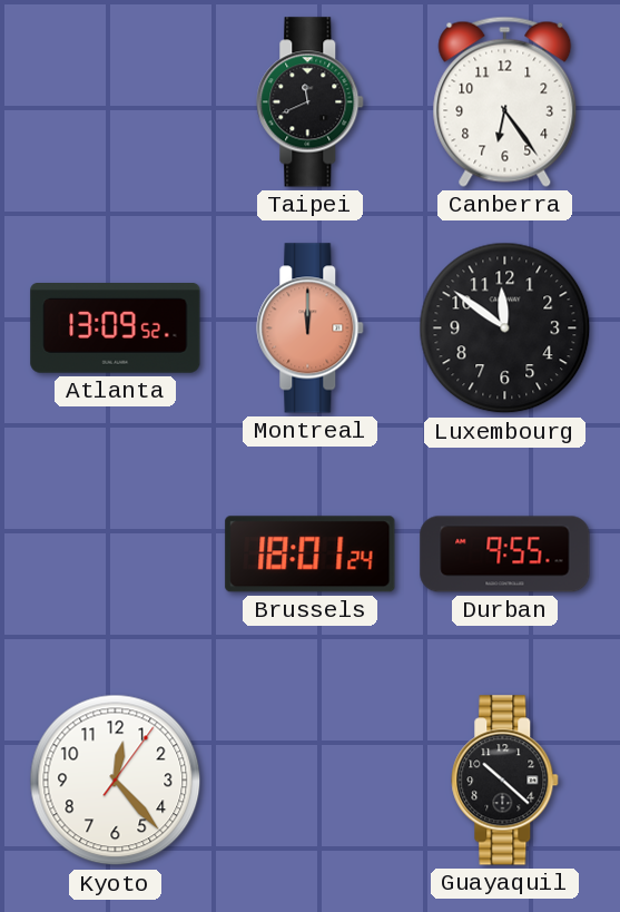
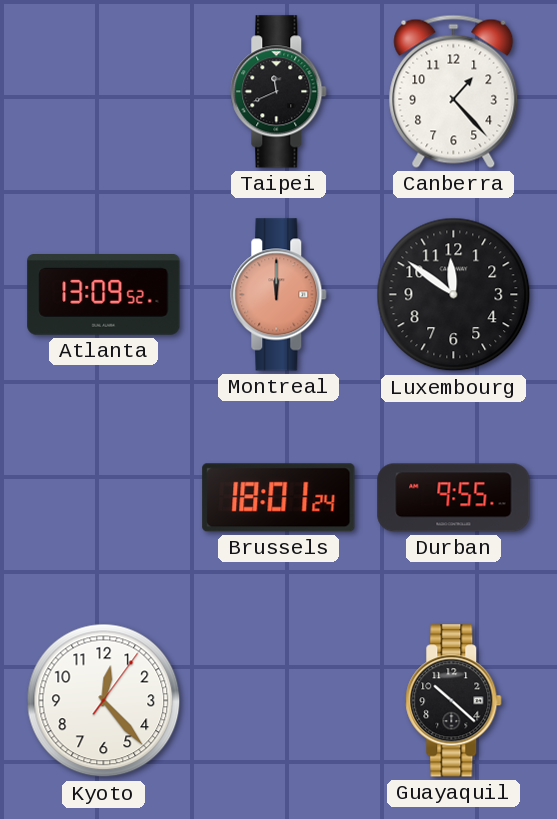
Canberra: 6:24 -> 1:23 (454, 91)
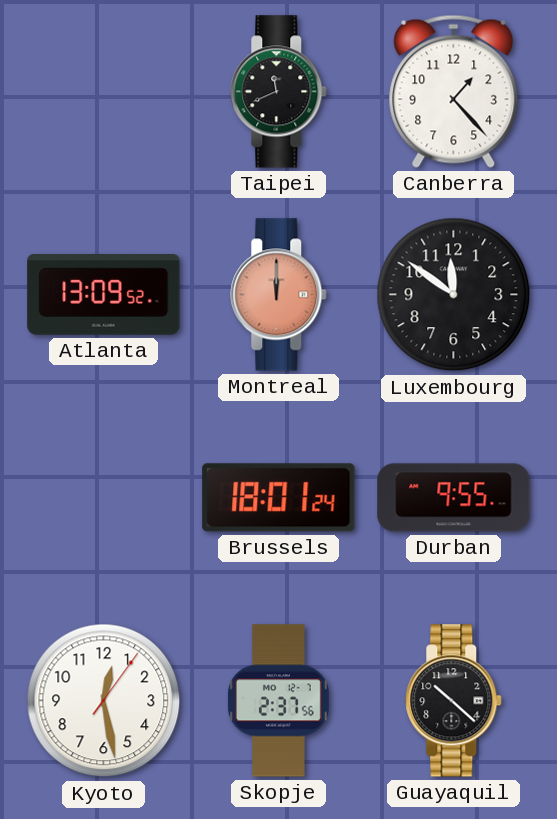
Kyoto: 12:23 -> 12:28 (104, 701)
Skopje: none -> 2:37 (279, 701)
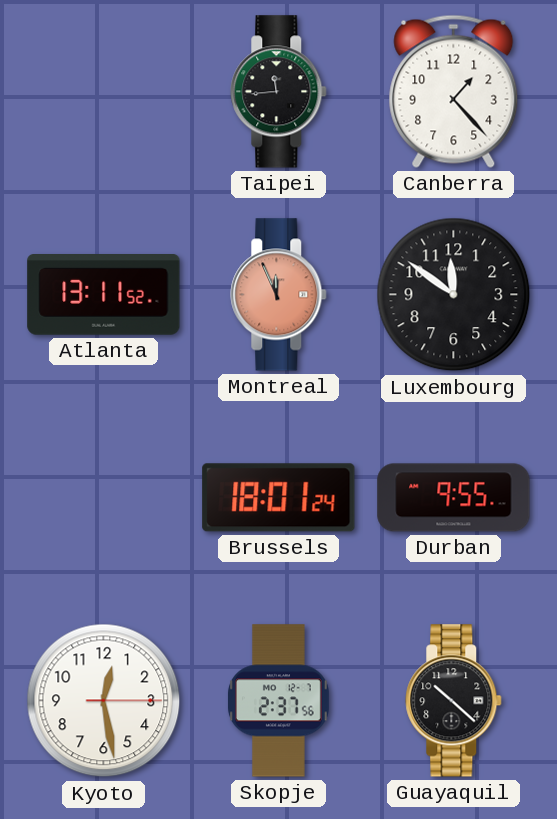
Taipei: 11:41 -> 11:44 (279, 92)
Atlanta: 13:09 -> 13:11 (104, 295)
Montreal: 12:00 -> 11:56 (279, 295)
Kyoto: 12:28:06 -> 12:28:15 (104, 701)
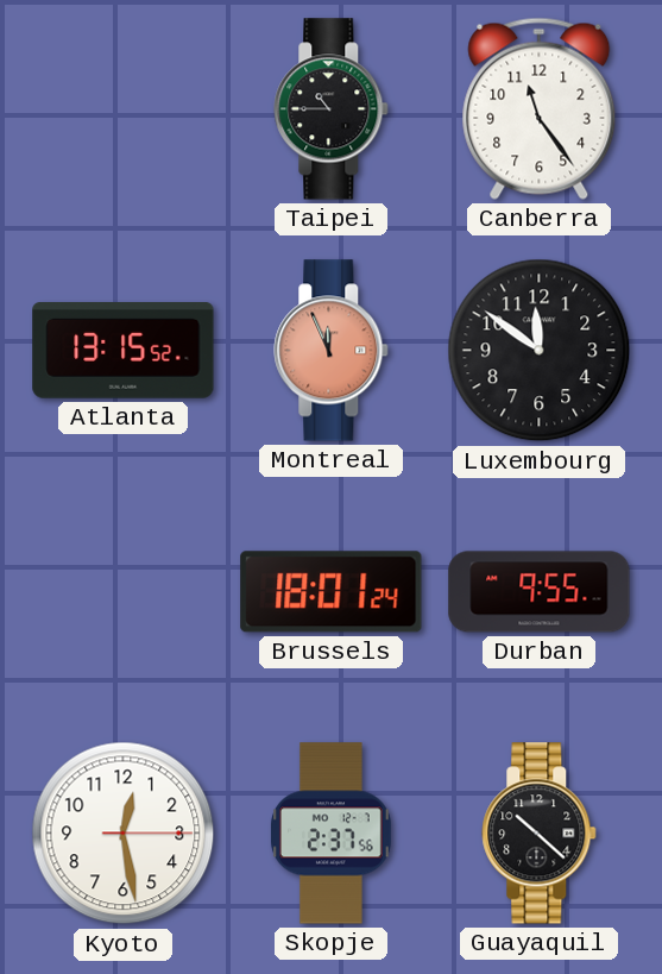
Taipei: 11:44 -> 10:45 (332, 109)
Canberra: 1:23 -> 11:24 (540, 108)
Atlanta: 13:11 -> 13:15 (124, 351)
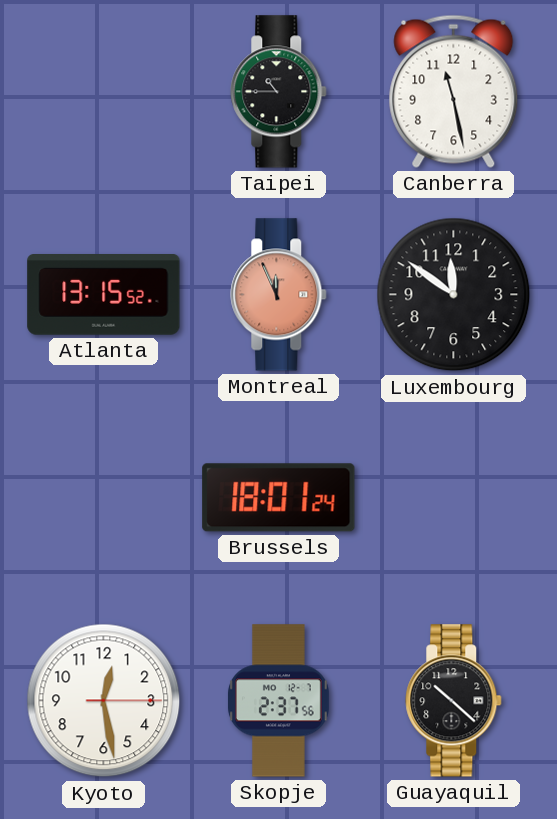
Canberra: 11:24 -> 11:28 (454, 91)
Durban: 9:55 -> none (540, 592)
